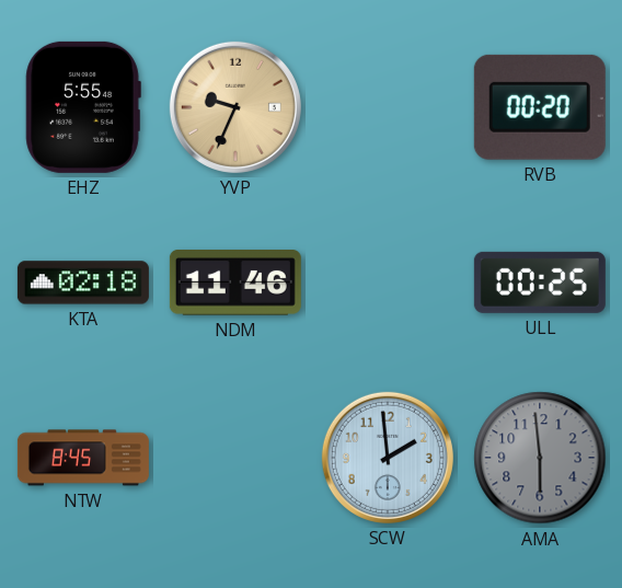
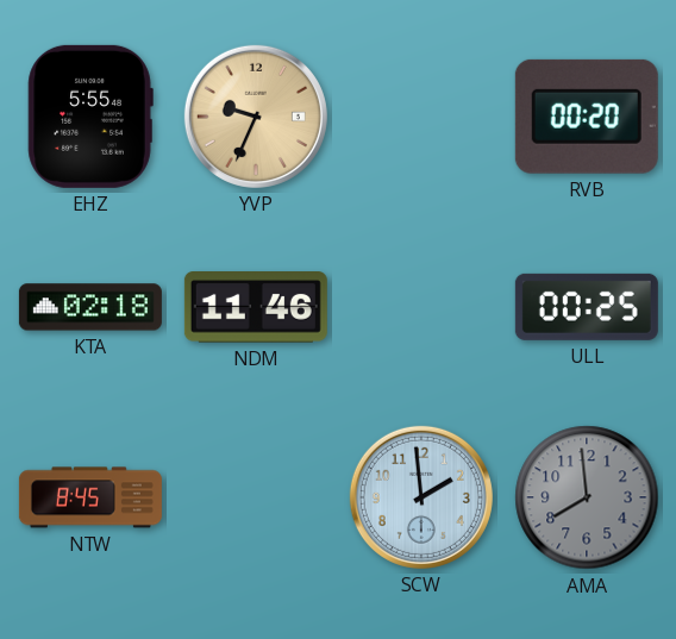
AMA: 5:59 -> 7:59 (587, 497)
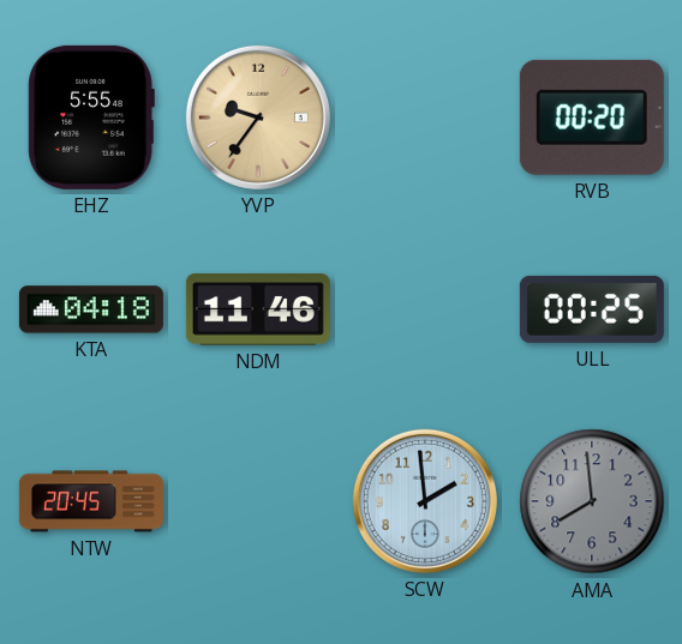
YVP: 9:34 -> 9:36 (258, 118)
KTA: 02:18 -> 04:18 (91, 309)
NTW: 8:45 -> 20:45 (91, 501)
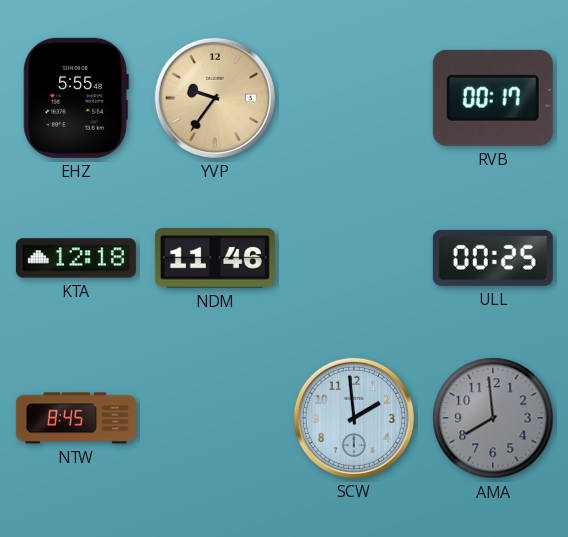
RVB: 00:20 -> 00:17 (493, 98)
KTA: 04:18 -> 12:18 (76, 258)
NTW: 20:45 -> 8:45 (76, 418)
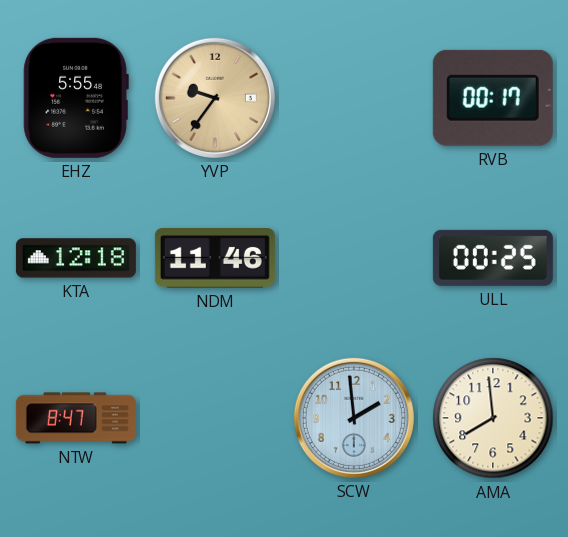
NTW: 8:45 -> 8:47 (76, 418)
AMA dial: grey -> cream (493, 418)
